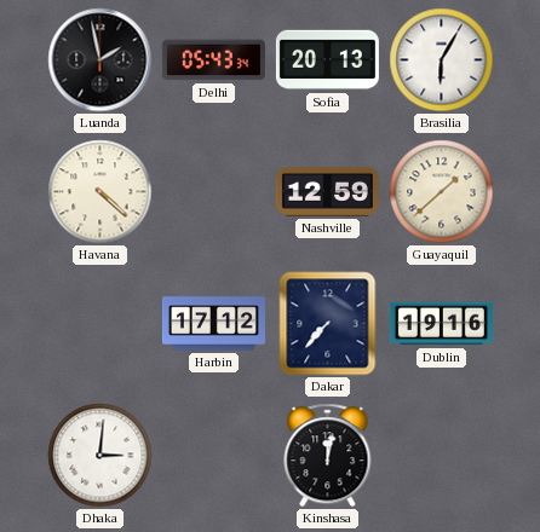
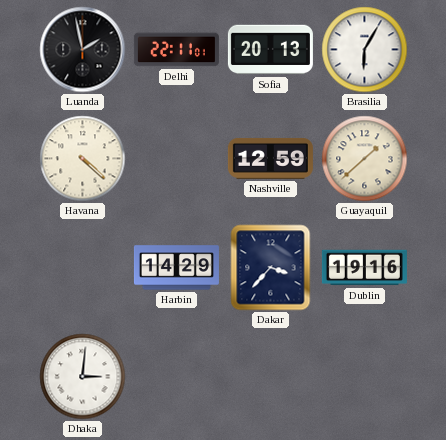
Delhi: 05:43 -> 22:11 (176, 50)
Harbin: 17:12 -> 14:29 (176, 268)
Dakar: 7:37 -> 3:37 (271, 268)
Kinshasa: 12:02 -> none (328, 456)
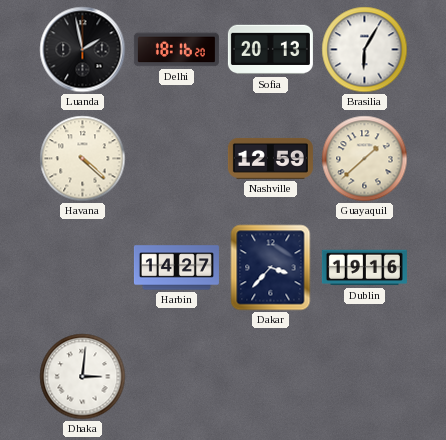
Delhi: 22:11 -> 18:16 (176, 50)
Harbin: 14:29 -> 14:27 (176, 268)
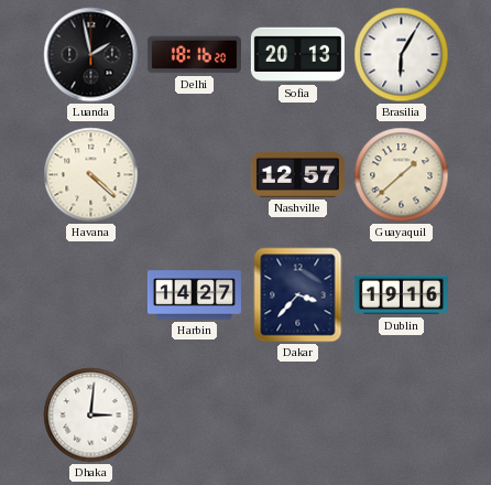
Nashville: 12:59 -> 12:57 (297, 174)
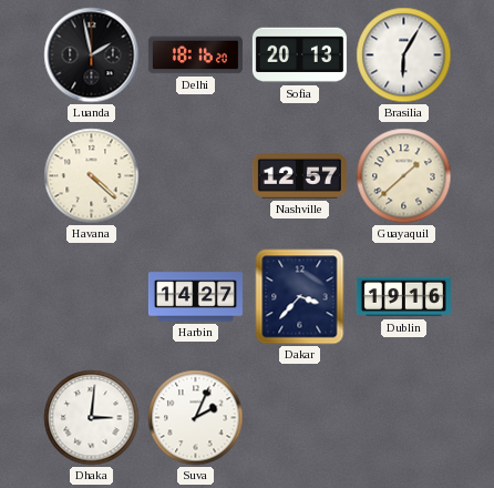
Suva: none -> 2:04 (196, 418)
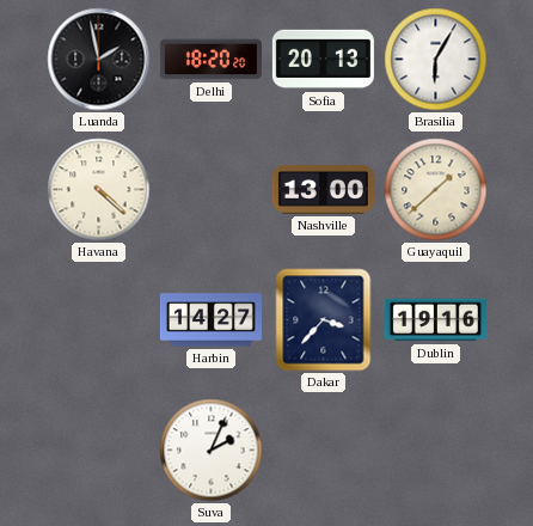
Delhi: 18:16 -> 18:20 (210, 60)
Nashville: 12:57 -> 13:00 (323, 189)
Dhaka: 3:01 -> none (92, 418)
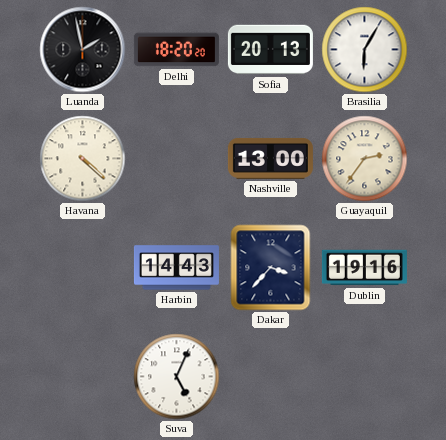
Guayaquil: 1:38 -> 2:36 (365, 159)
Harbin: 14:27 -> 14:43 (176, 268)
Suva: 2:04 -> 5:04 (177, 377)
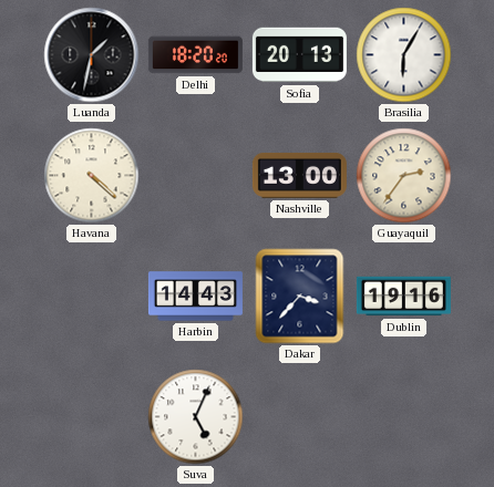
Luanda: 1:58 -> 1:32 (92, 55)
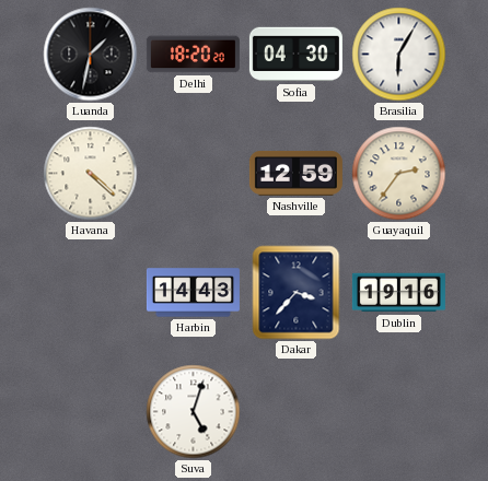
Sofia: 20:13 -> 04:30 (295, 55)
Nashville: 13:00 -> 12:59 (295, 173)
Suva: 5:04 -> 5:03 (194, 412)
